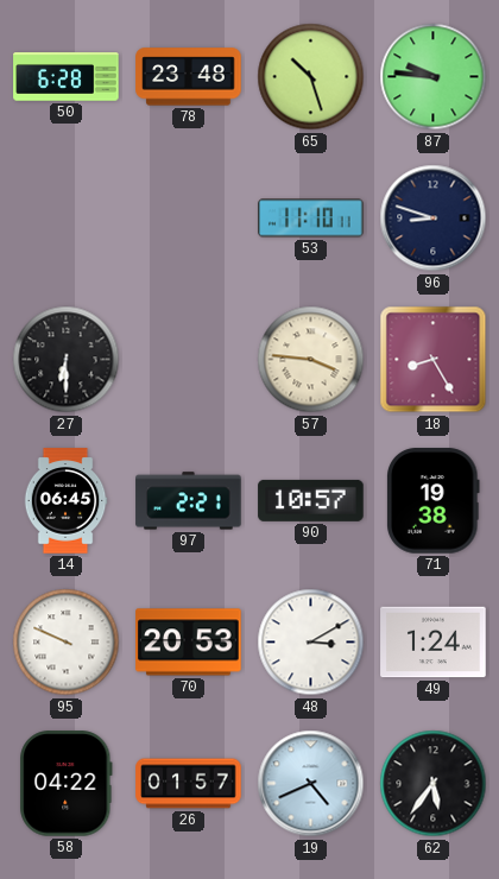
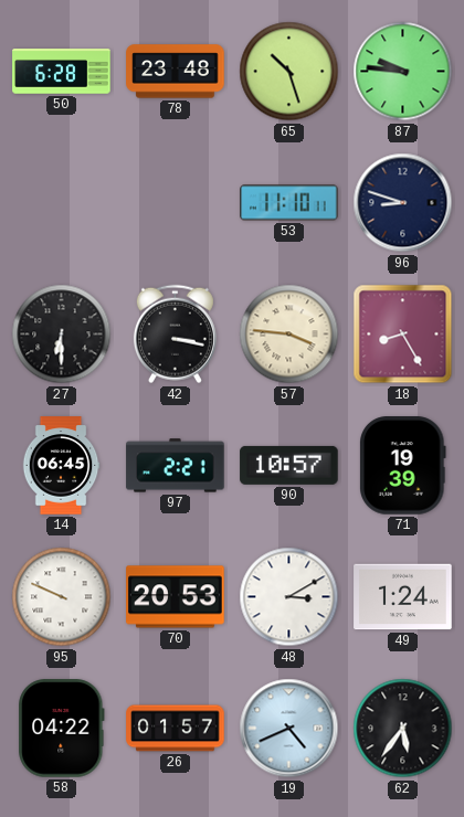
42: none -> 3:17 (175, 335)
71: 19:38 -> 19:39 (403, 466)
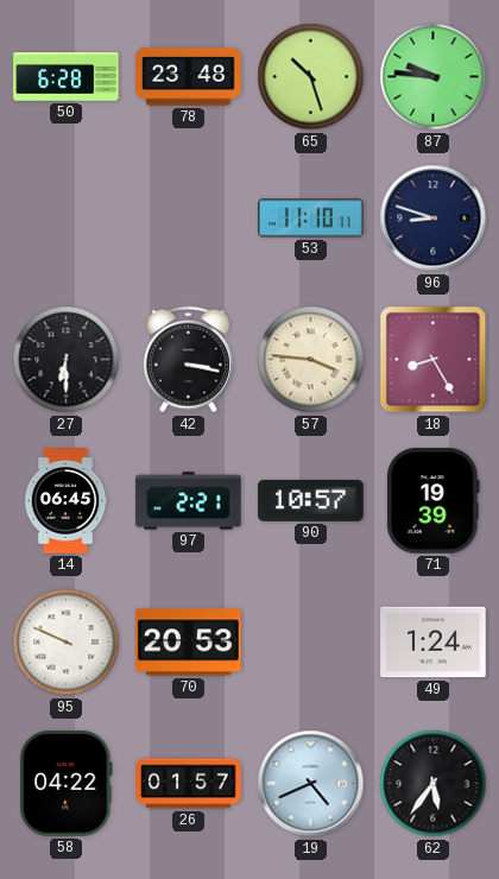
48: 3:10 -> none (289, 597)
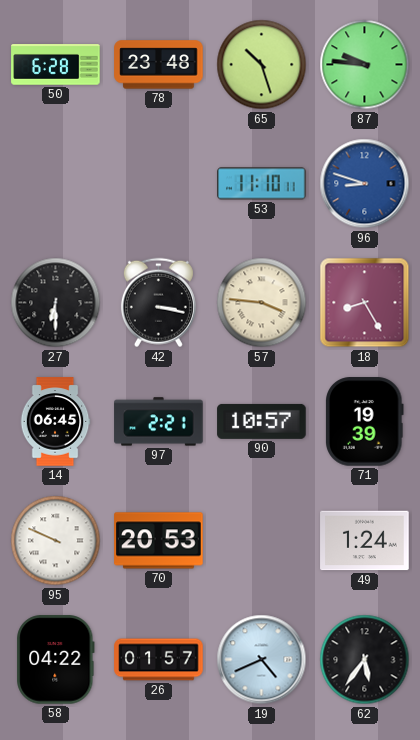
96 dial: navy -> blue (365, 184)
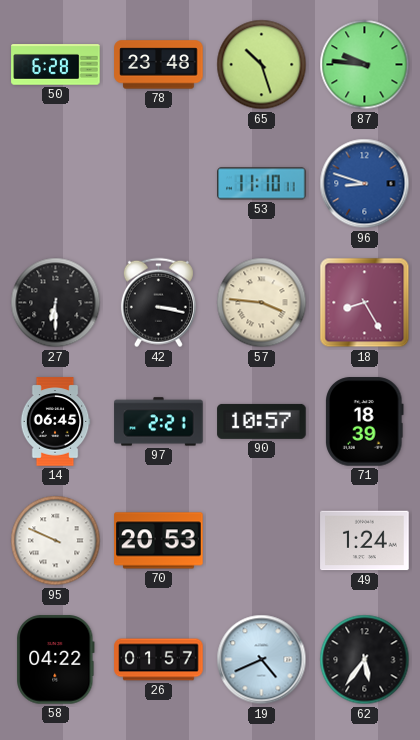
71: 19:39 -> 18:39 (365, 422)
